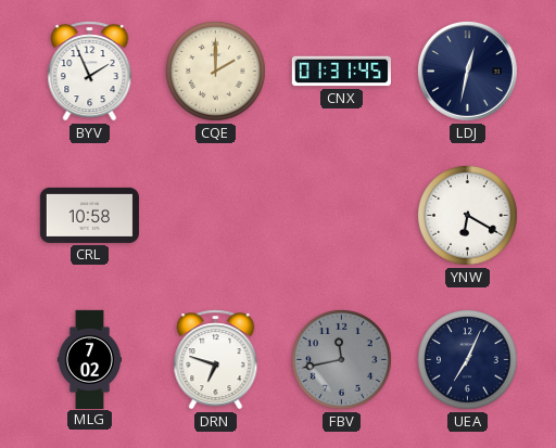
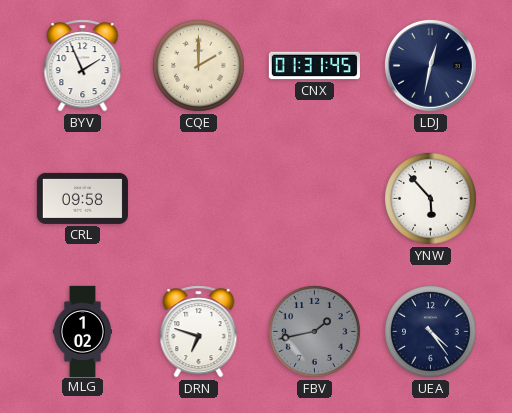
CRL: 10:58 -> 09:58 (82, 198)
YNW: 6:20 -> 5:53 (431, 199)
MLG: 7:02 -> 1:02 (83, 331)
FBV: 11:43 -> 1:43 (315, 332)
UEA: 7:04 -> 4:24 (431, 332)
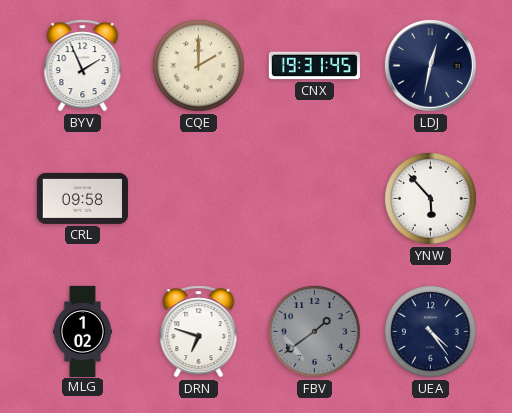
CNX: 01:31 -> 19:31 (314, 66)
FBV: 1:43 -> 1:39 (315, 332)
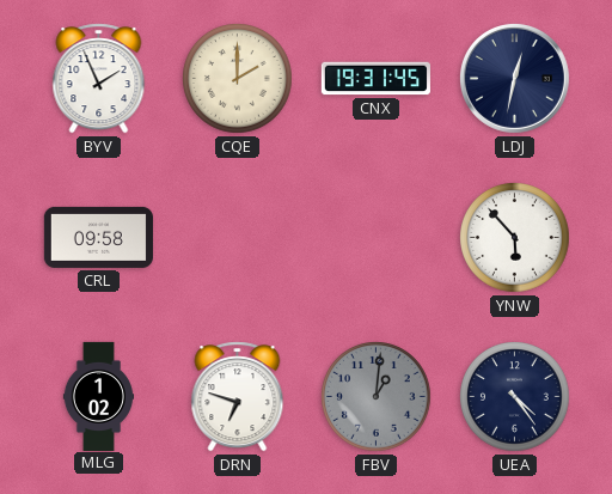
FBV: 1:39 -> 1:01 (377, 397)
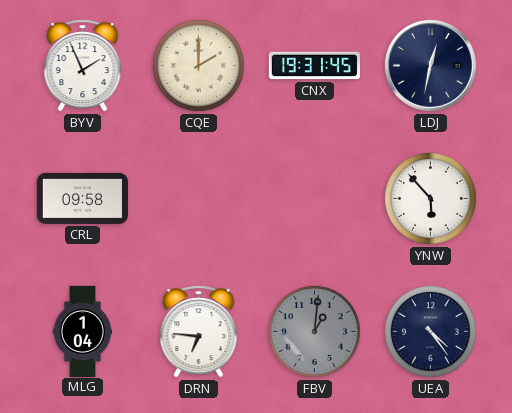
MLG: 1:02 -> 1:04 (83, 331)
DRN: 6:48 -> 6:46 (199, 332)
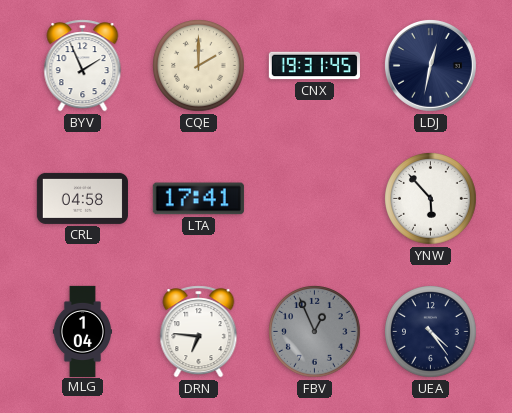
CRL: 09:58 -> 04:58 (82, 198)
LTA: none -> 17:41 (198, 199)
FBV: 1:01 -> 12:56 (315, 332)
